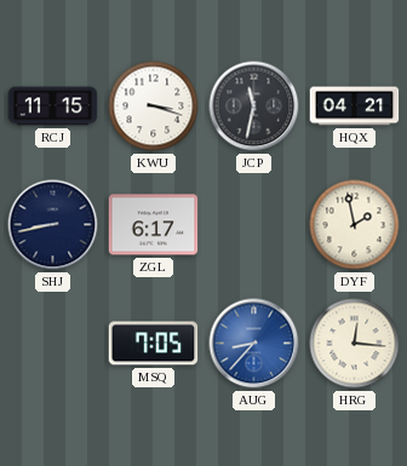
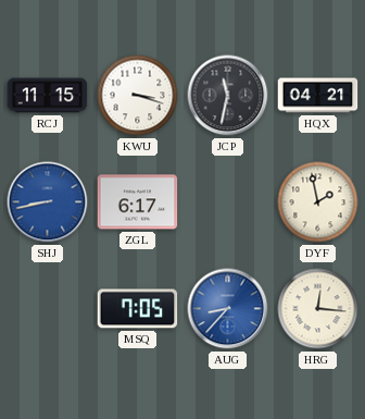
SHJ dial: navy -> blue (48, 202)
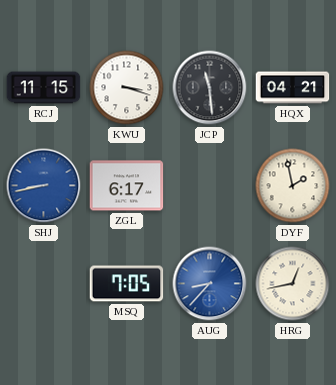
JCP: 11:32 -> 11:29 (210, 88)
HRG: 12:16 -> 12:43 (293, 284)
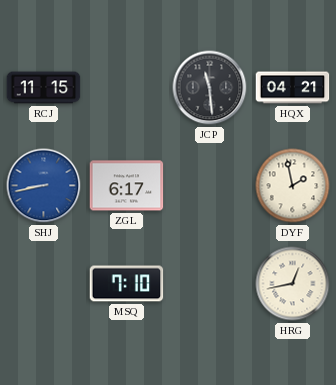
KWU: 3:18 -> none (127, 88)
MSQ: 7:05 -> 7:10 (127, 284)
AUG: 8:37 -> none (210, 284)
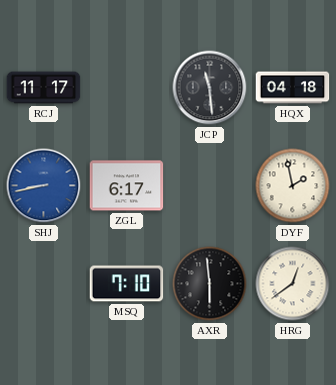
RCJ: 11:15 -> 11:17 (44, 88)
HQX: 04:21 -> 04:18 (293, 88)
AXR: none -> 5:59 (210, 284)
HRG: 12:43 -> 12:39 (293, 284)
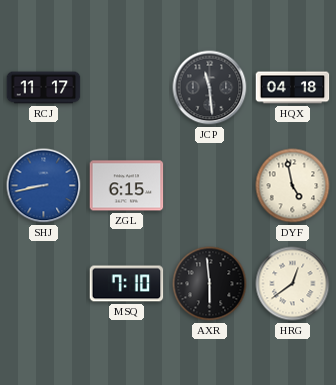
ZGL: 6:17 -> 6:15 (127, 186)
DYF: 1:58 -> 4:58 (293, 186)
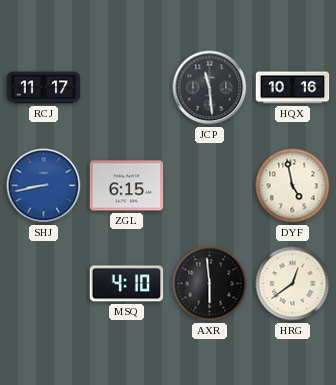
HQX: 04:18 -> 10:16 (293, 88)
MSQ: 7:10 -> 4:10 (127, 284)
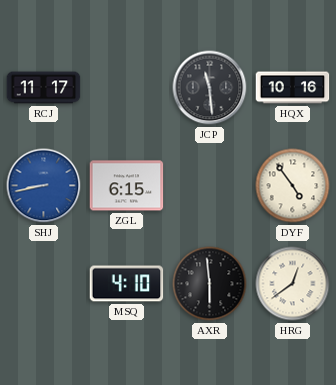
DYF: 4:58 -> 4:54 (293, 186)
